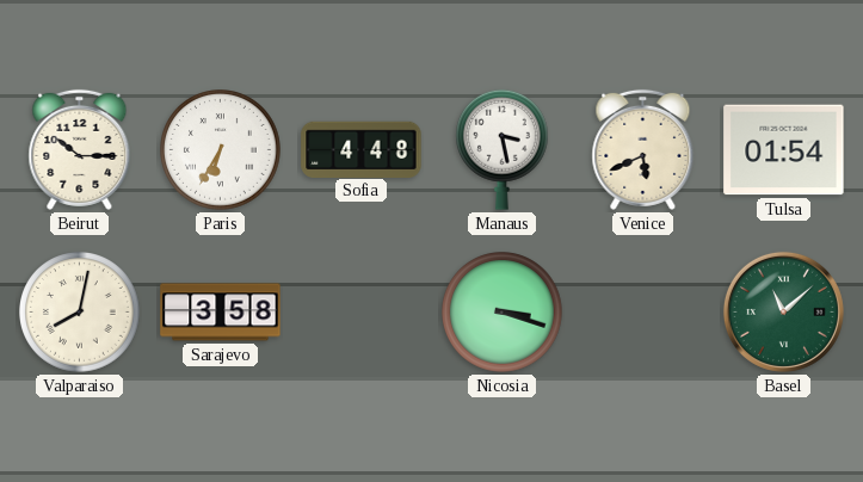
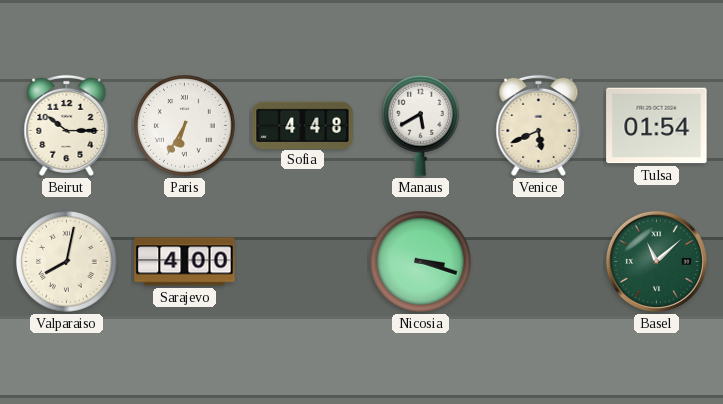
Manaus: 3:28 -> 5:40 (421, 125)
Sarajevo: 3:58 -> 4:00 (185, 262)
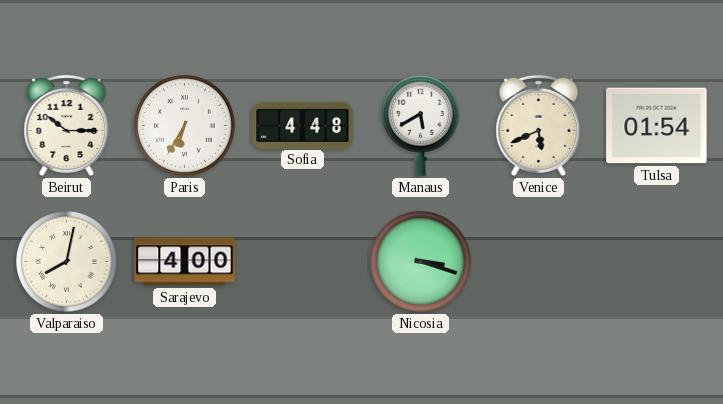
Basel: 11:08 -> none (656, 261)
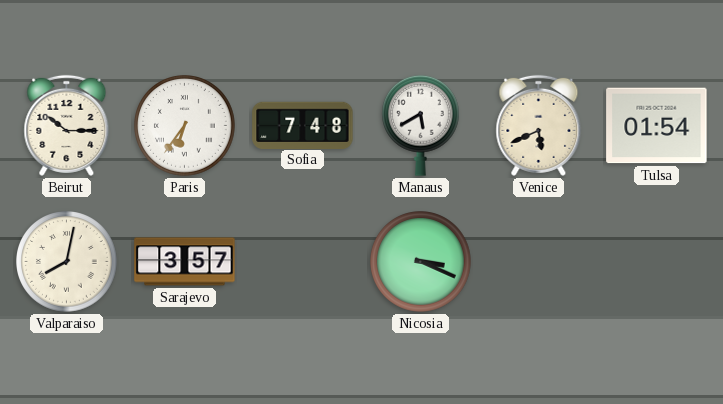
Paris: 6:35 -> 6:36 (185, 126)
Sofia: 4:48 -> 7:48 (303, 125)
Sarajevo: 4:00 -> 3:57 (185, 262)
Nicosia: 3:18 -> 3:19 (421, 262)
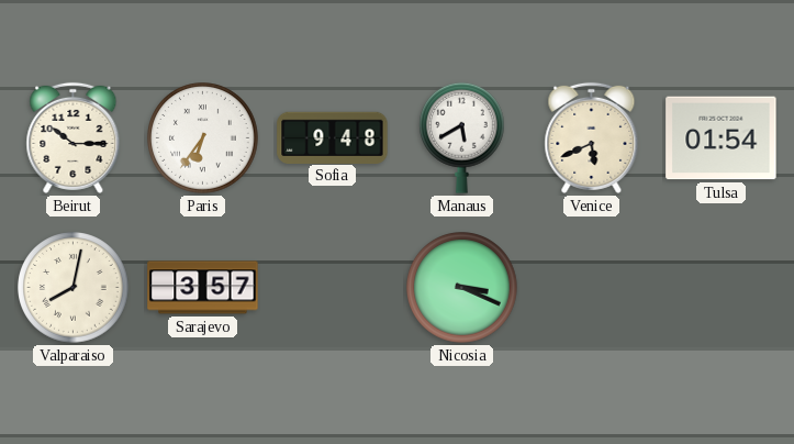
Sofia: 7:48 -> 9:48 (333, 137)
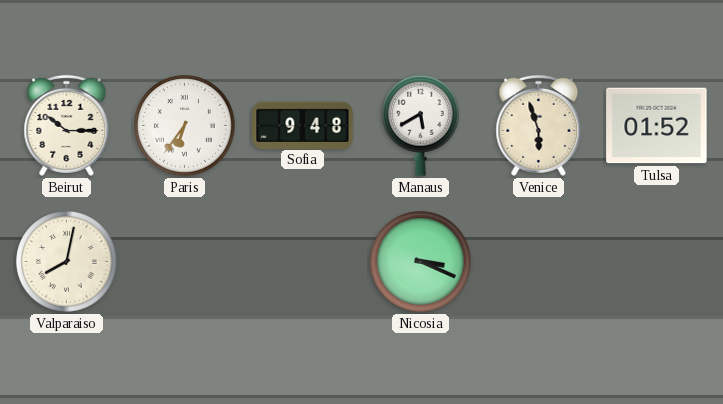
Venice: 5:41 -> 5:57 (539, 125)
Tulsa: 01:54 -> 01:52 (657, 126)
Sarajevo: 3:57 -> none (203, 288)
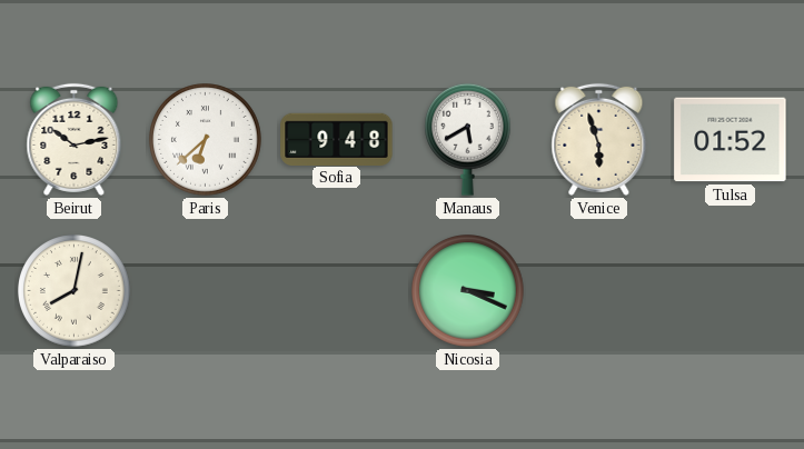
Beirut: 10:15 -> 10:13 (75, 139)
Paris: 6:36 -> 6:38 (206, 140)
